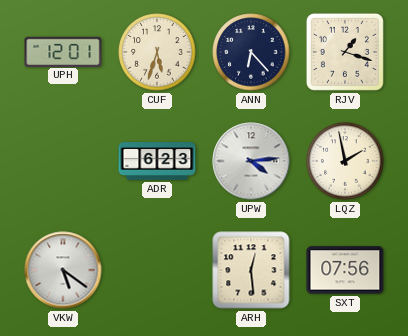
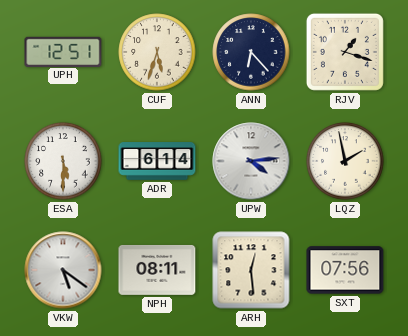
UPH: 12:01 -> 12:51 (63, 51)
ESA: none -> 5:30 (63, 161)
ADR: 6:23 -> 6:14 (157, 161)
NPH: none -> 08:11 (157, 270)
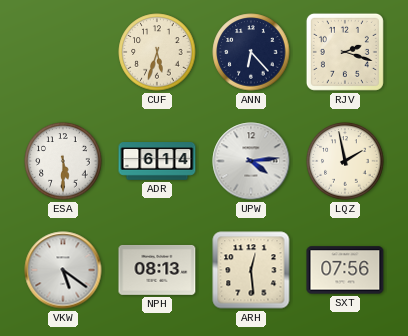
UPH: 12:51 -> none (63, 51)
RJV: 1:18 -> 2:18 (345, 52)
NPH: 08:11 -> 08:13 (157, 270)
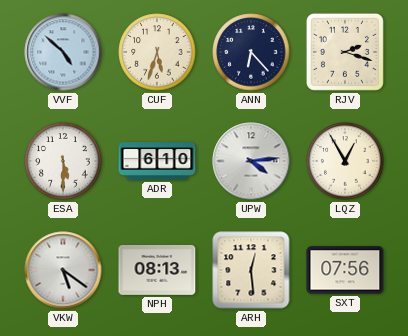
VVF: none -> 4:52 (63, 52)
ADR: 6:14 -> 6:10 (157, 161)
LQZ: 1:58 -> 12:55 (345, 161)
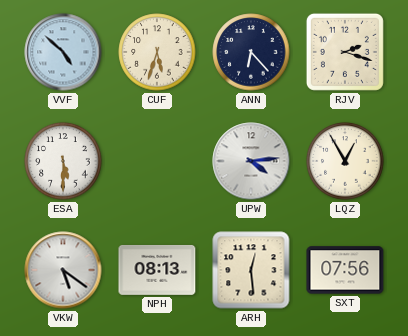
ADR: 6:10 -> none (157, 161)
